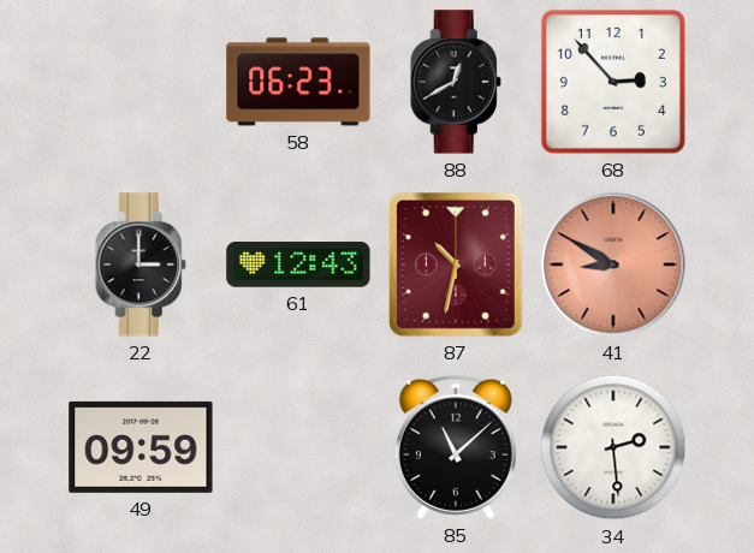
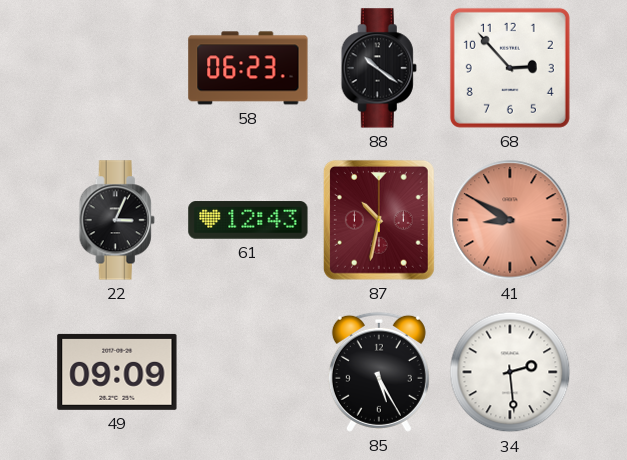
88: 12:40 -> 10:21 (379, 68)
22: 3:00 -> 3:04 (117, 220)
49: 09:59 -> 09:09 (117, 372)
85: 11:08 -> 5:25 (379, 372)
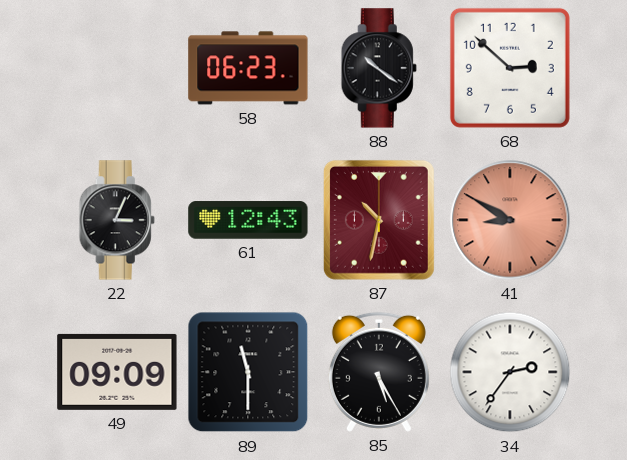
68: 2:53 -> 2:52 (510, 68)
89: none -> 11:30 (248, 372)
34: 2:29 -> 2:36 (510, 372)
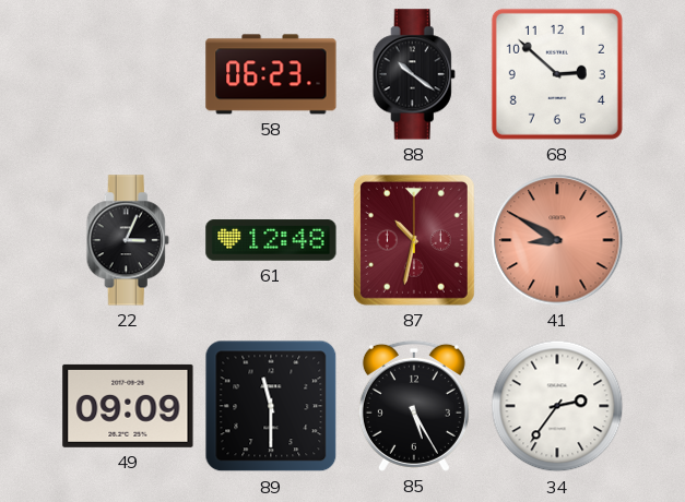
61: 12:43 -> 12:48 (271, 240)
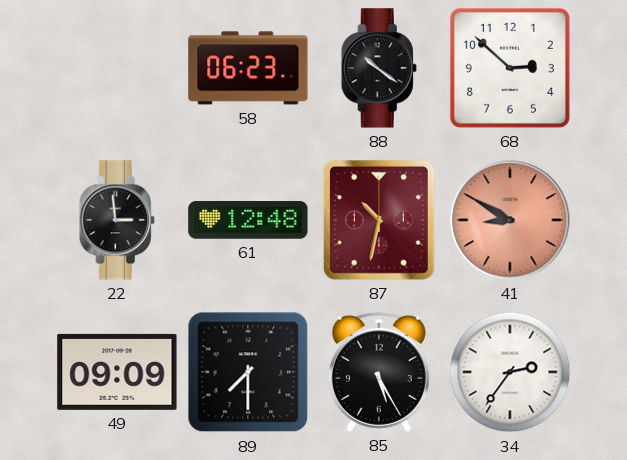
22: 3:04 -> 2:59 (117, 220)
89: 11:30 -> 7:30 (248, 372)
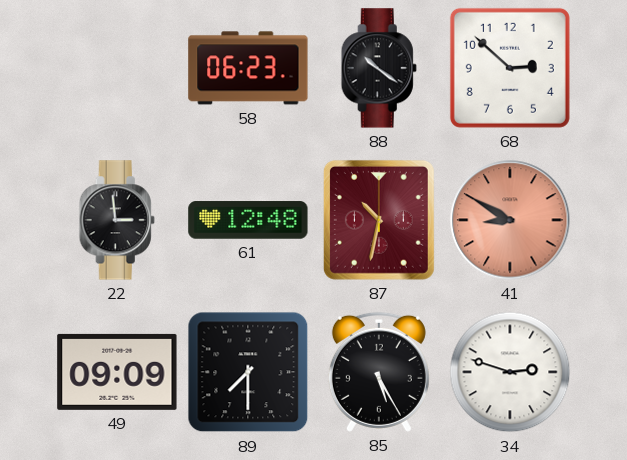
34: 2:36 -> 2:48 (510, 372)
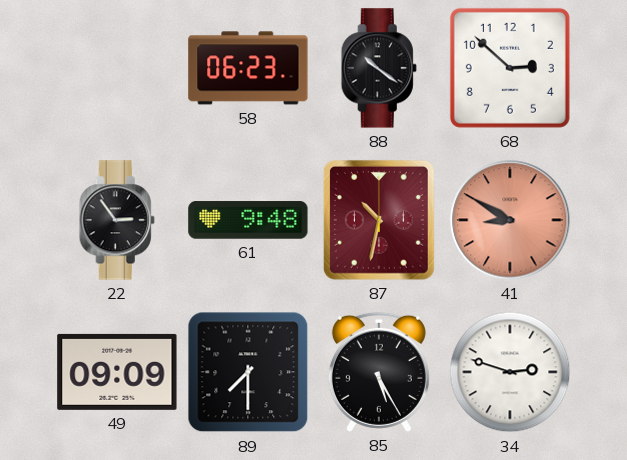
22: 2:59 -> 2:54 (117, 220)
61: 12:48 -> 9:48 (248, 220)
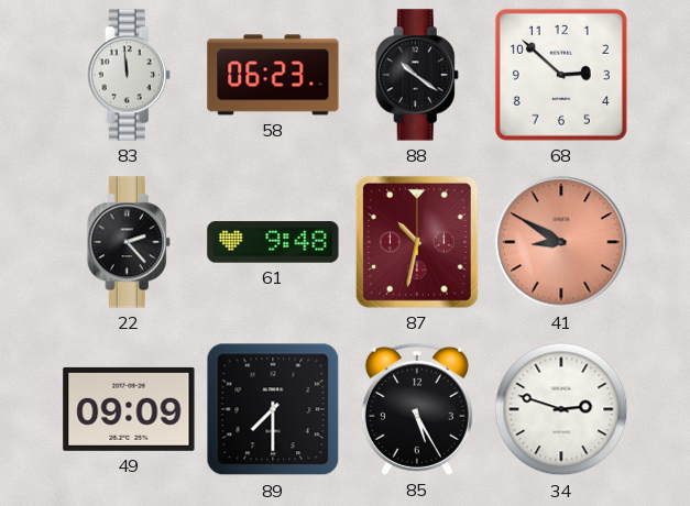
83: none -> 11:59 (129, 75)
22: 2:54 -> 2:23 (129, 242)
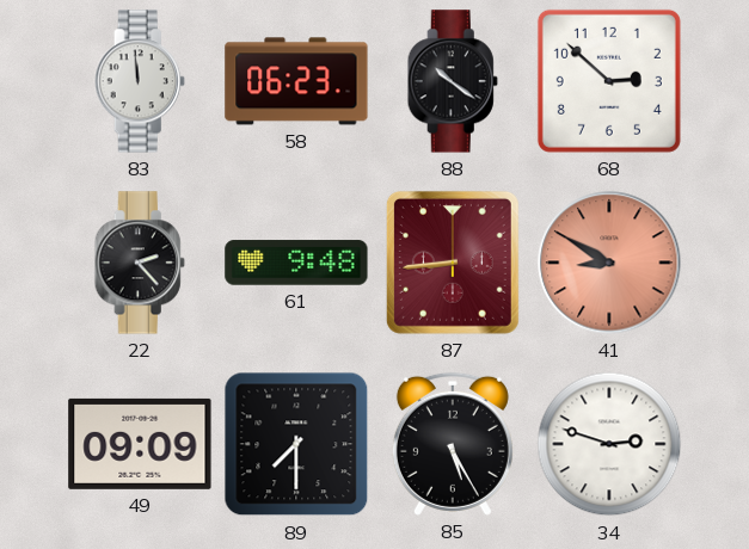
87: 10:32 -> 8:44 (453, 263)
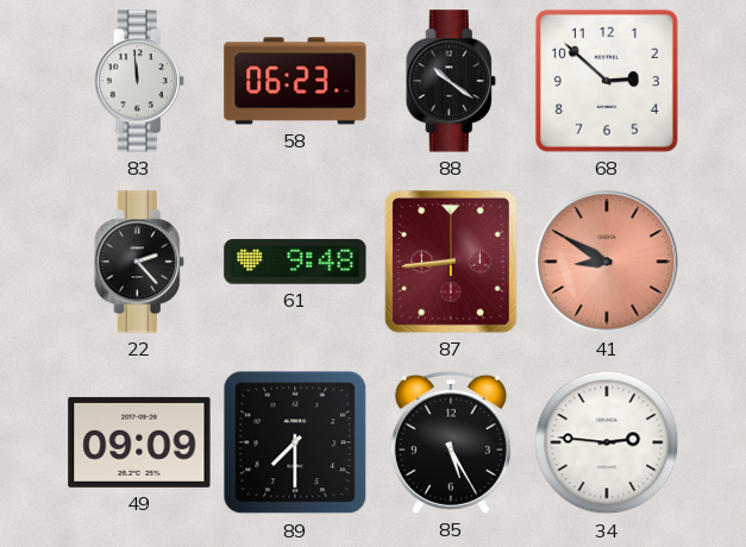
34: 2:48 -> 2:46 (607, 442)
